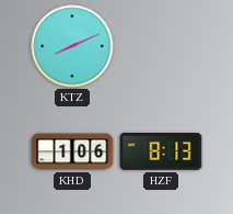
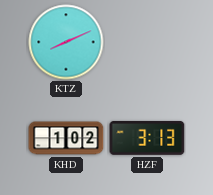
KHD: 1:06 -> 1:02 (66, 138)
HZF: 8:13 -> 3:13 (147, 138)
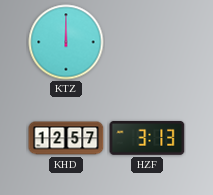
KTZ: 8:11 -> 12:00 (66, 42)
KHD: 1:02 -> 12:57 (66, 138)
